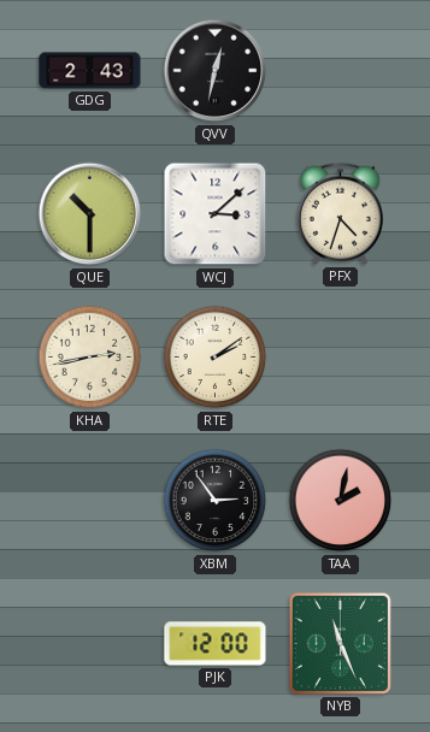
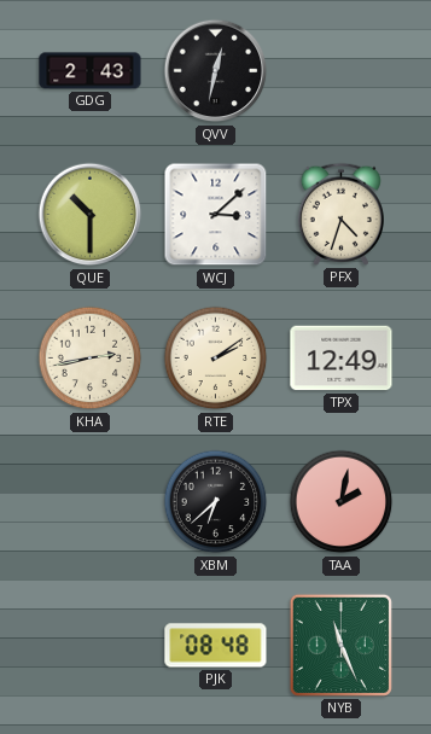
TPX: none -> 12:49 (342, 359)
XBM: 2:54 -> 6:38 (216, 502)
PJK: 12:00 -> 08:48 (216, 646)
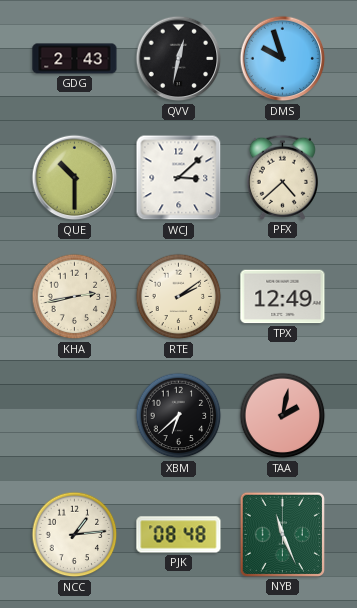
DMS: none -> 9:57 (283, 59)
PFX: 4:33 -> 4:38 (282, 177)
NCC: none -> 1:14 (75, 535)
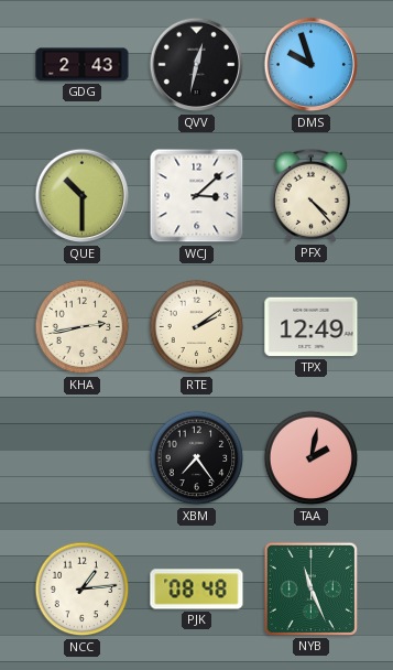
PFX: 4:38 -> 4:23 (310, 195)
XBM: 6:38 -> 7:24 (197, 458)
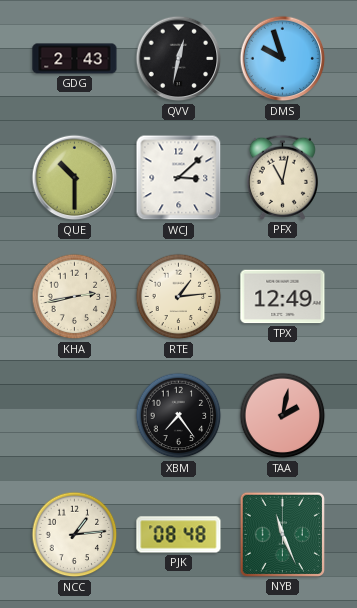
PFX: 4:23 -> 11:02 (282, 177)
RTE: 2:09 -> 1:14 (179, 297)
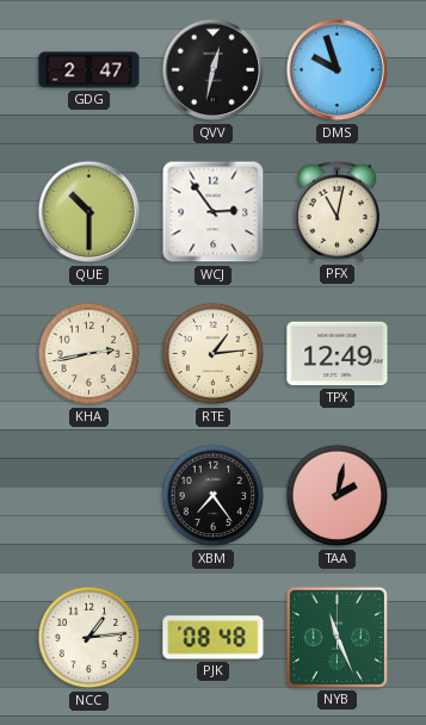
GDG: 2:43 -> 2:47 (89, 70)
WCJ: 3:08 -> 2:54 (214, 212)
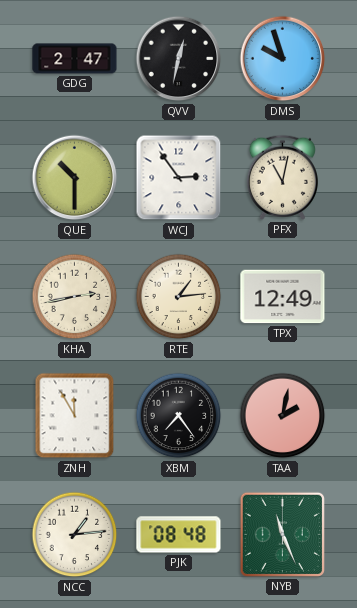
ZNH: none -> 11:55 (75, 416)
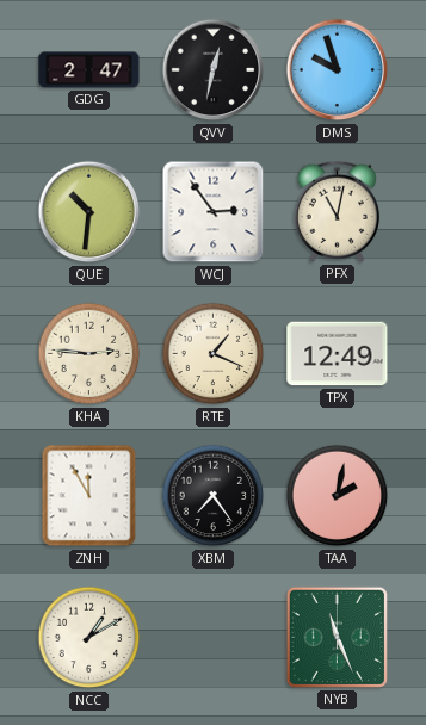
QUE: 10:30 -> 10:31 (89, 212)
KHA: 2:43 -> 2:46 (89, 354)
RTE: 1:14 -> 1:19 (214, 354)
NCC: 1:14 -> 1:10 (89, 638)
PJK: 08:48 -> none (179, 535)
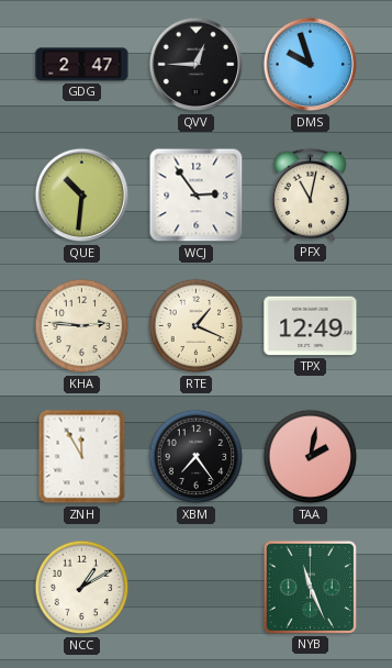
QVV: 12:32 -> 12:45 (197, 65)
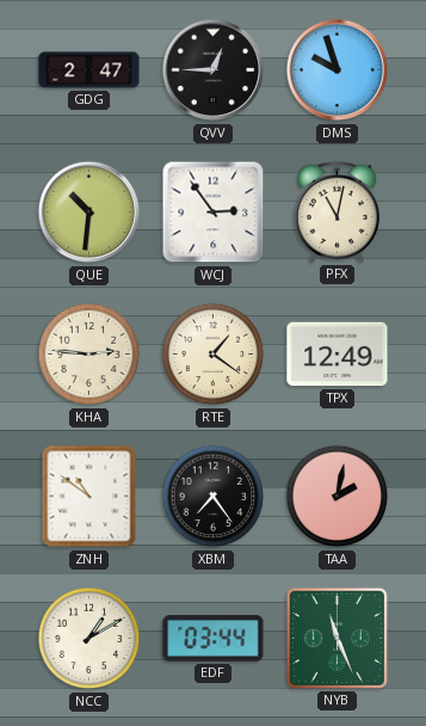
RTE: 1:19 -> 1:21 (214, 355)
ZNH: 11:55 -> 10:51 (89, 497)
EDF: none -> 03:44 (214, 639)
